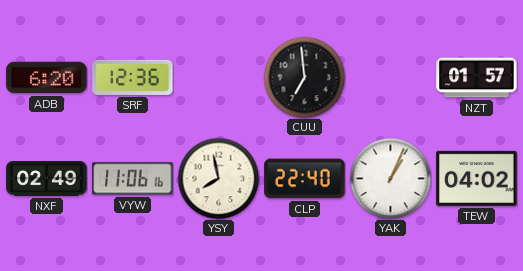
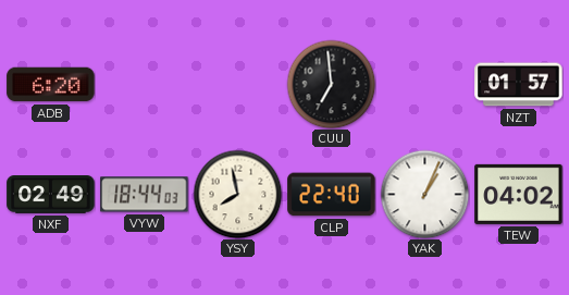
SRF: 12:36 -> none (133, 77)
VYW: 11:06 -> 18:44 (145, 195)
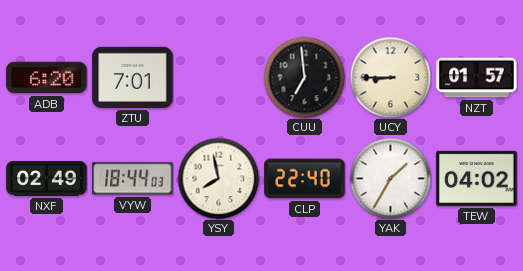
ZTU: none -> 7:01 (133, 77)
UCY: none -> 8:45 (390, 77)
YAK: 1:04 -> 1:35 (390, 178)
